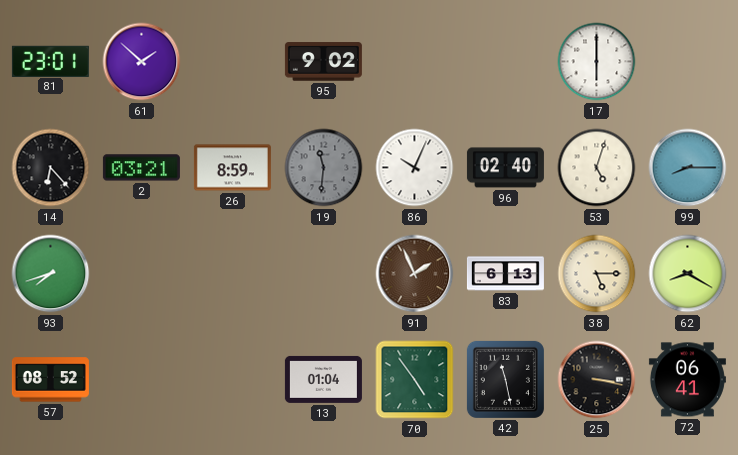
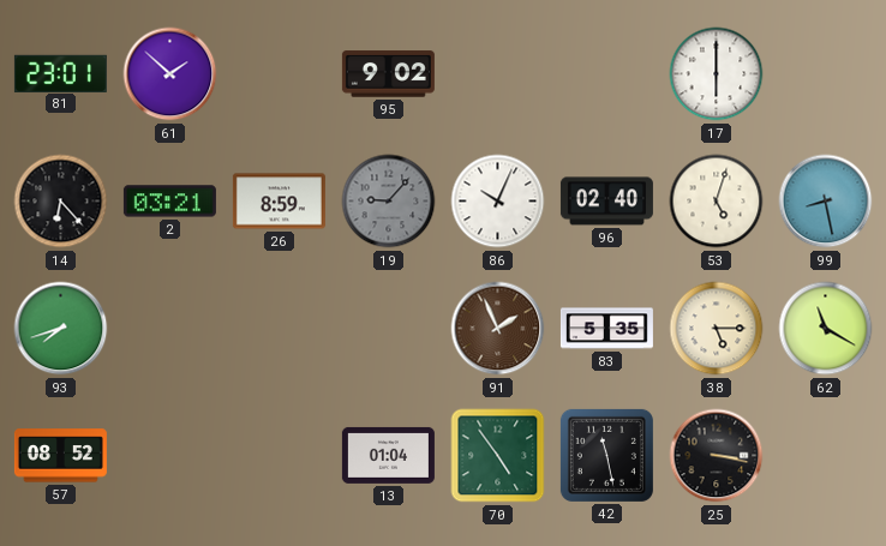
19: 11:31 -> 9:07 (389, 202)
99: 8:15 -> 8:28 (826, 202)
83: 6:13 -> 5:35 (606, 329)
62: 8:20 -> 11:20 (826, 329)
72: 06:41 -> none (687, 380)
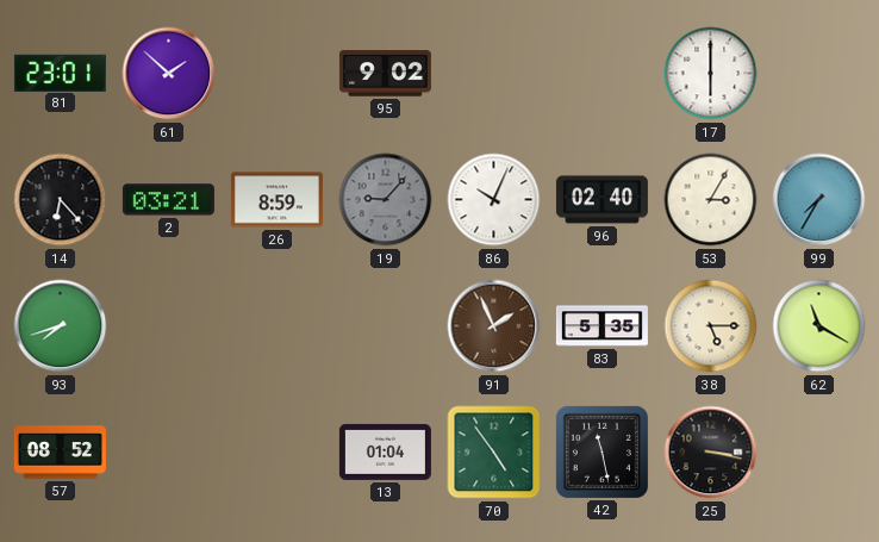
53: 5:03 -> 3:05 (711, 200)
99: 8:28 -> 7:35 (819, 200)
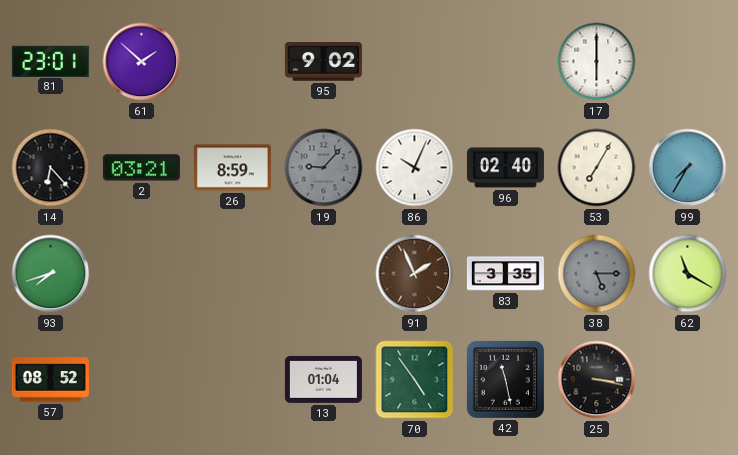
53: 3:05 -> 7:05 (597, 168)
83: 5:35 -> 3:35 (505, 274)
38 dial: cream -> grey (597, 274)
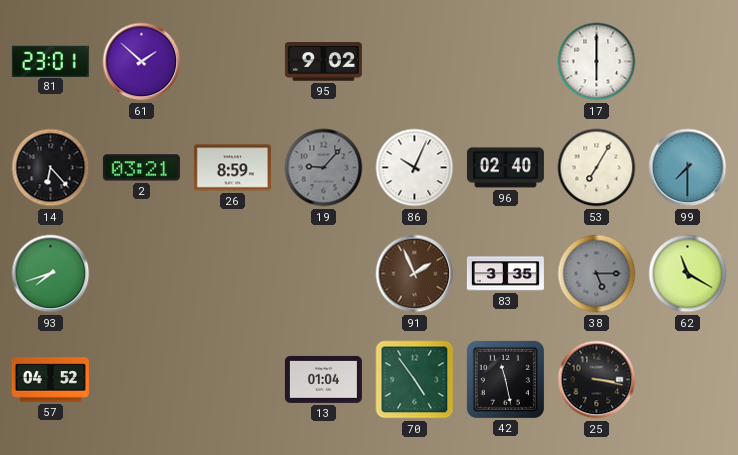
99: 7:35 -> 7:30 (688, 168)
57: 08:52 -> 04:52 (50, 380)
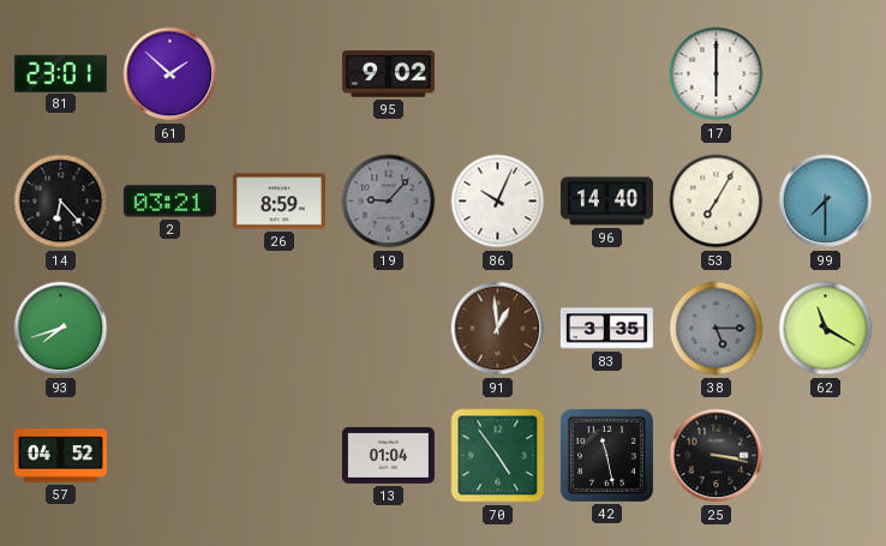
96: 02:40 -> 14:40 (606, 202)
91: 1:56 -> 12:59 (498, 329)
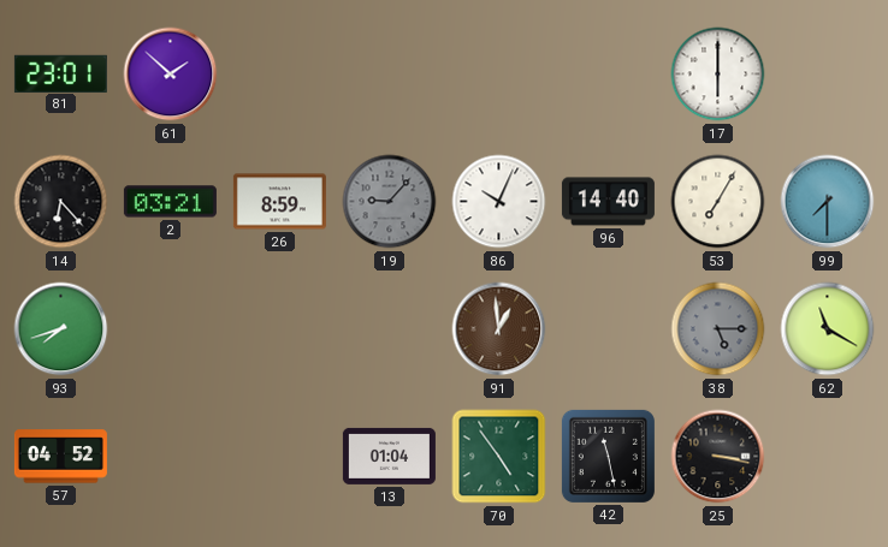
95: 9:02 -> none (388, 74)
83: 3:35 -> none (606, 329)
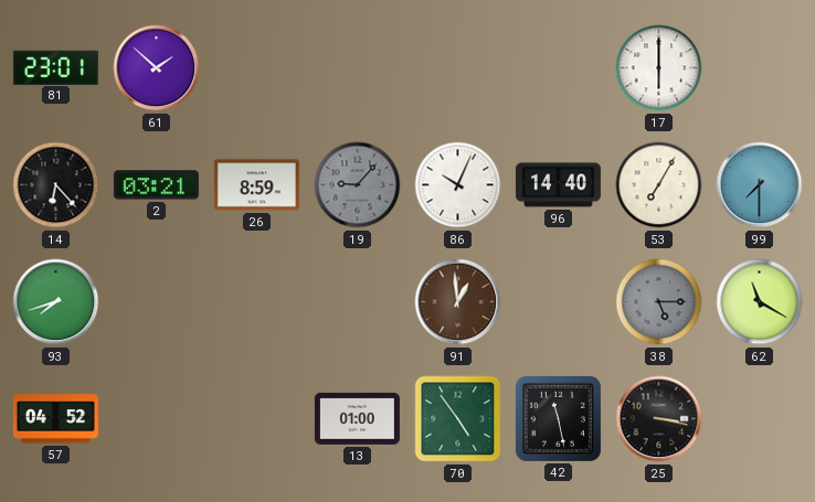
13: 01:04 -> 01:00 (357, 418)
